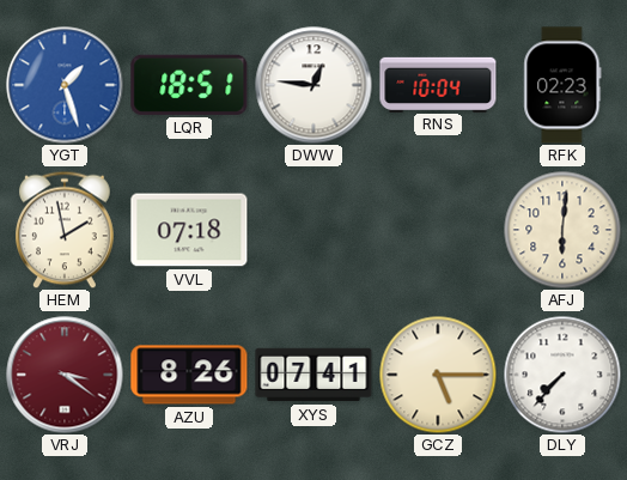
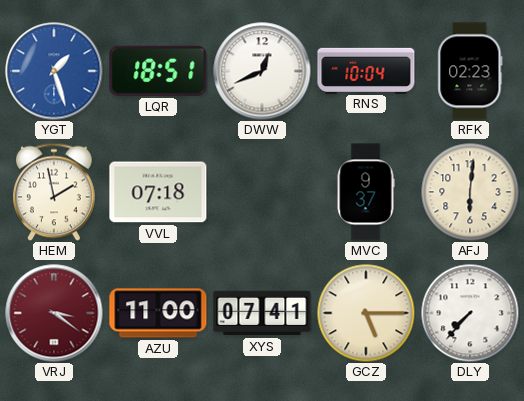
DWW: 12:46 -> 12:41 (262, 71)
MVC: none -> 9:37 (366, 192)
AZU: 8:26 -> 11:00 (158, 313)
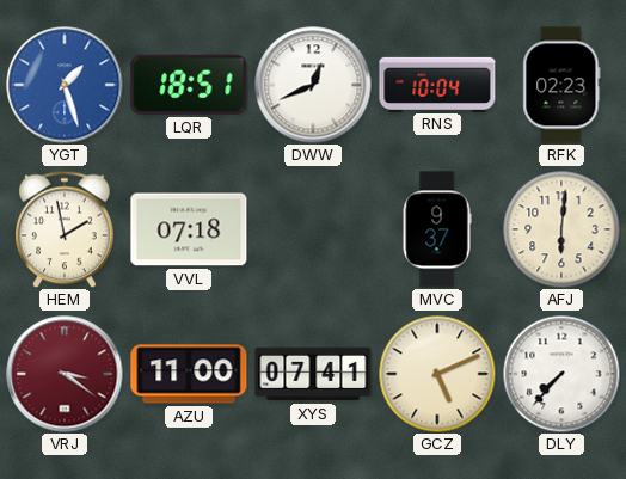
GCZ: 5:15 -> 5:11 (437, 374)
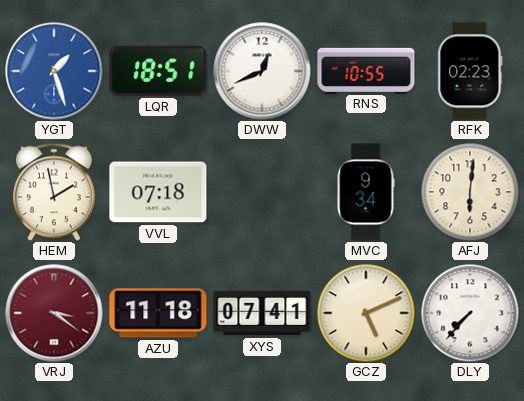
RNS: 10:04 -> 10:55 (366, 70)
MVC: 9:37 -> 9:34 (366, 192)
AZU: 11:00 -> 11:18 (158, 313)
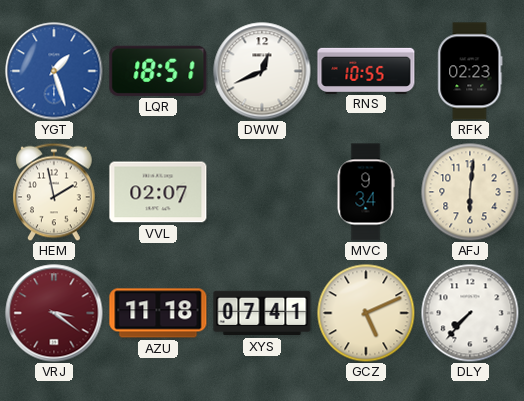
VVL: 07:18 -> 02:07 (158, 192)
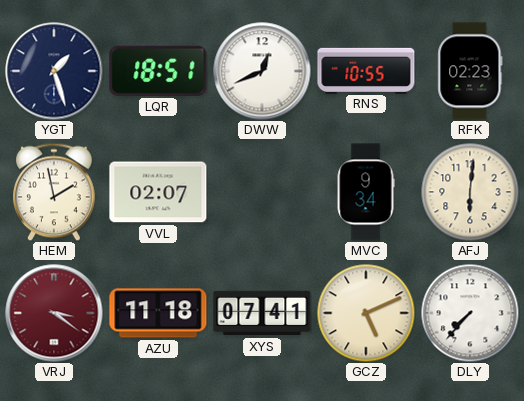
YGT dial: blue -> navy (54, 71)
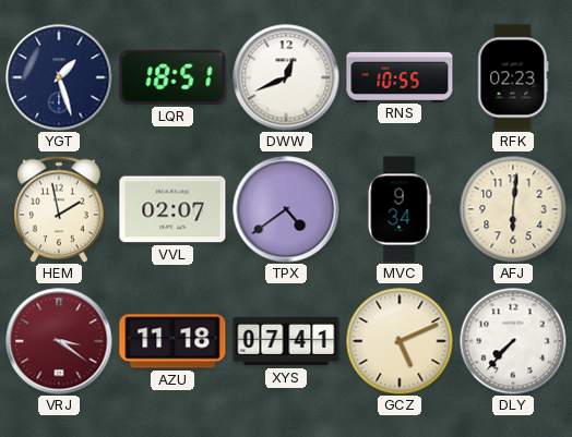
TPX: none -> 4:39 (286, 209)
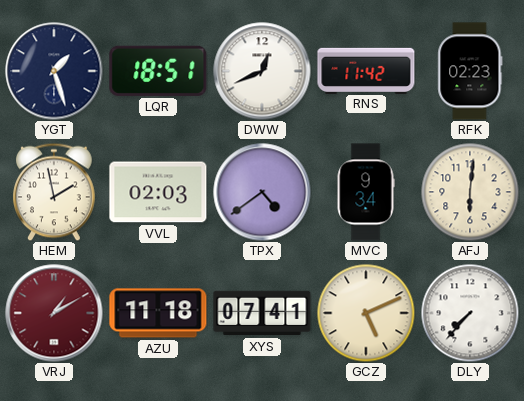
RNS: 10:55 -> 11:42 (366, 70)
VVL: 02:07 -> 02:03 (158, 192)
VRJ: 3:21 -> 1:10 (54, 313)
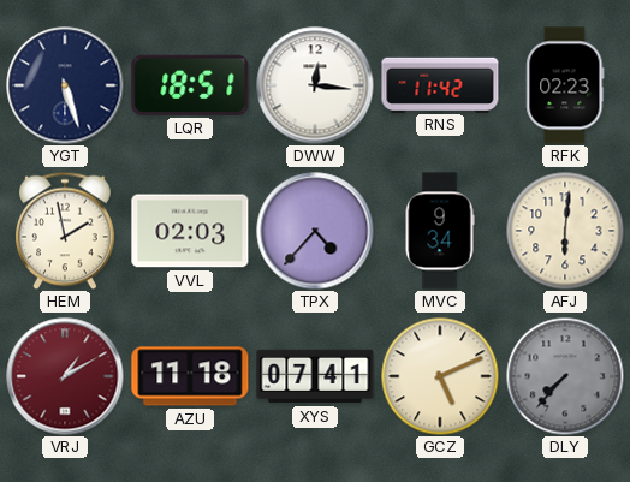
YGT: 1:27 -> 5:27 (65, 85)
DWW: 12:41 -> 12:16 (315, 85)
TPX: 4:39 -> 4:37 (315, 231)
DLY dial: white -> grey (565, 376)
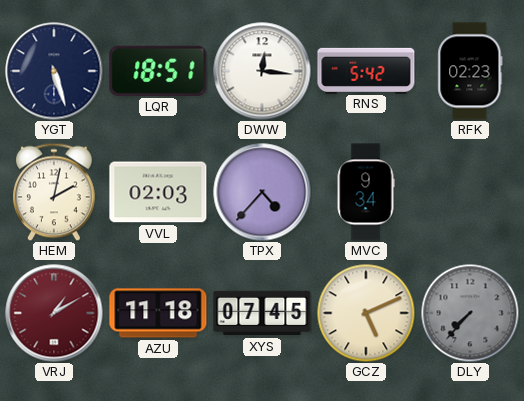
RNS: 11:42 -> 5:42 (366, 70)
HEM: 1:58 -> 2:02 (55, 192)
AFJ: 6:01 -> none (565, 231)
XYS: 07:41 -> 07:45 (262, 313)
